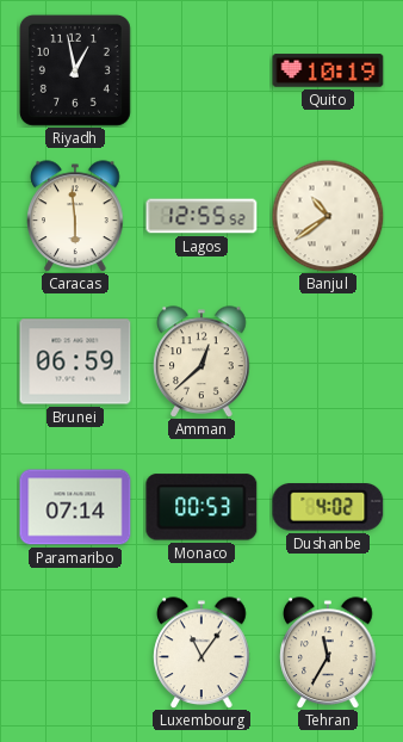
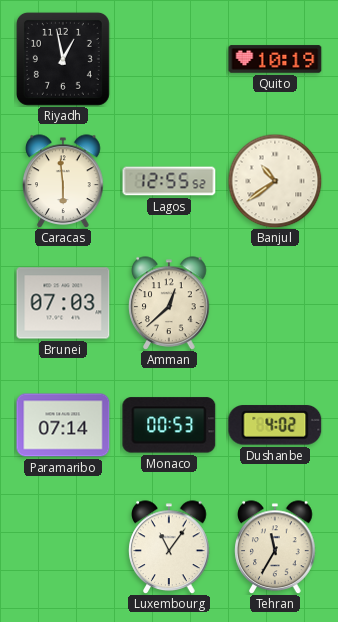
Brunei: 06:59 -> 07:03 (63, 303)
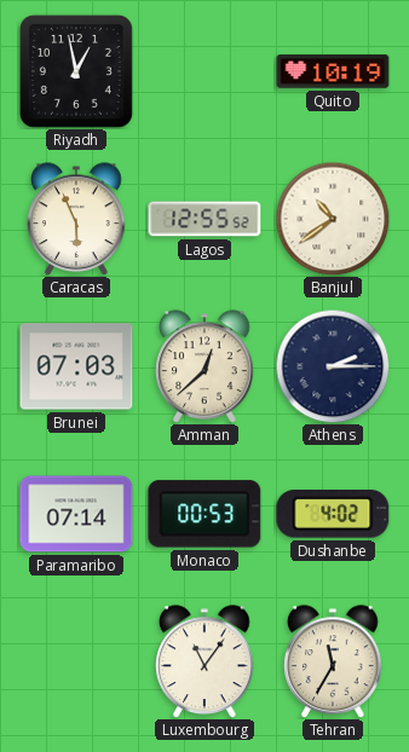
Caracas: 5:59 -> 5:56 (76, 219)
Athens: none -> 2:15 (333, 366)
